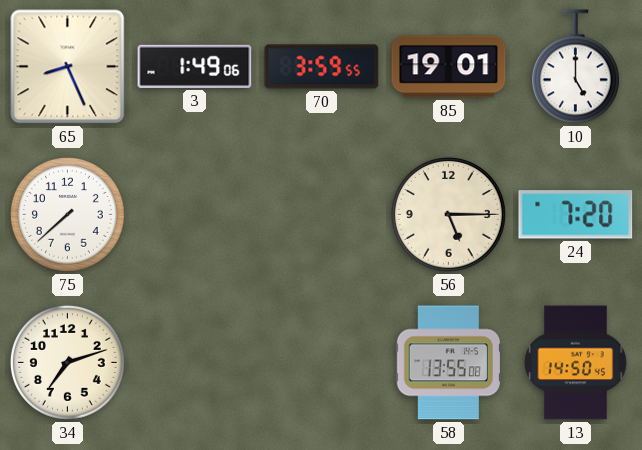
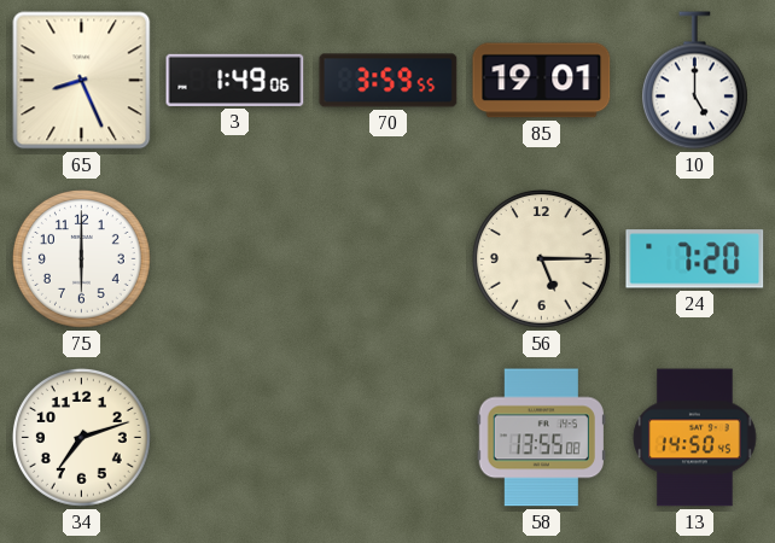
75: 7:38 -> 6:00 (82, 259)
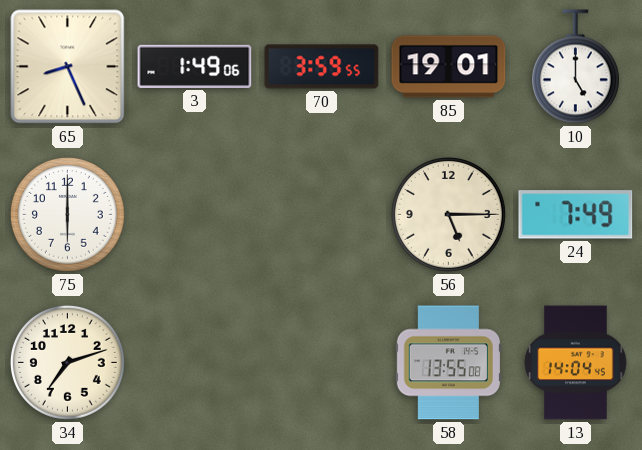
24: 7:20 -> 7:49 (576, 215)
13: 14:50 -> 14:04 (576, 363)
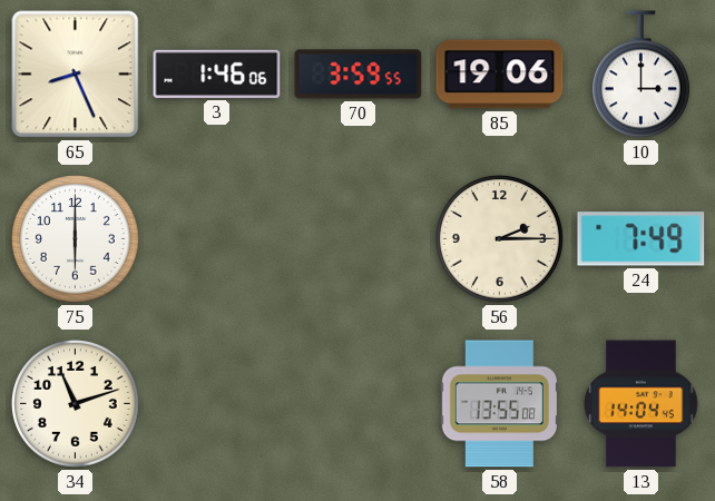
3: 1:49 -> 1:46 (217, 73)
85: 19:01 -> 19:06 (500, 75)
10: 5:00 -> 3:00 (640, 75)
56: 5:15 -> 2:15 (500, 239)
34: 7:12 -> 11:12 (76, 404)
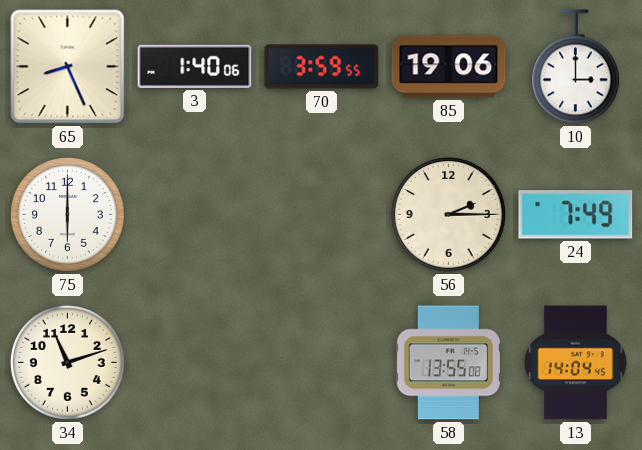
3: 1:46 -> 1:40 (195, 66)
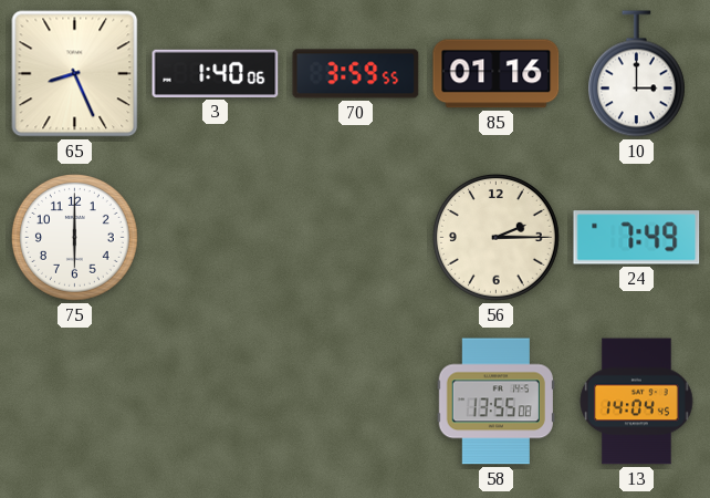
85: 19:06 -> 01:16 (497, 74)
34: 11:12 -> none (68, 363)
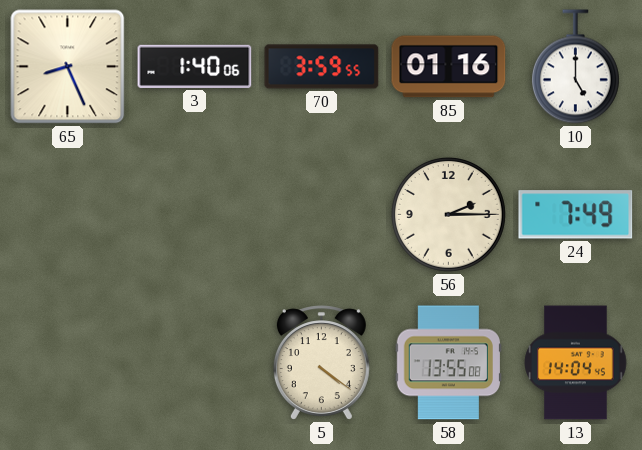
10: 3:00 -> 5:00 (575, 67)
75: 6:00 -> none (75, 238)
5: none -> 4:21 (321, 363)
